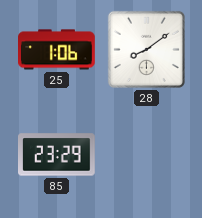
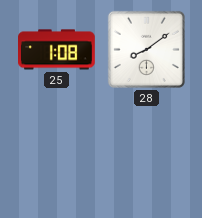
25: 1:06 -> 1:08 (57, 50)
85: 23:29 -> none (57, 155)
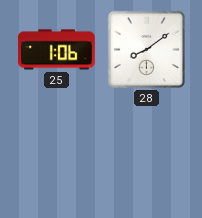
25: 1:08 -> 1:06 (57, 50)
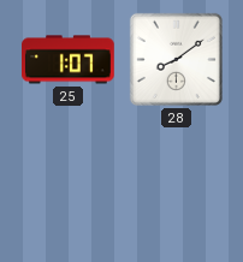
25: 1:06 -> 1:07 (69, 60)
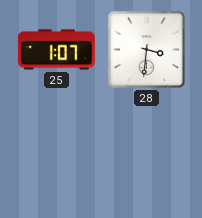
28: 8:09 -> 3:31 (146, 49)
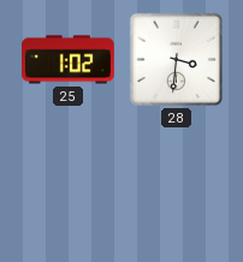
25: 1:07 -> 1:02 (69, 60)
